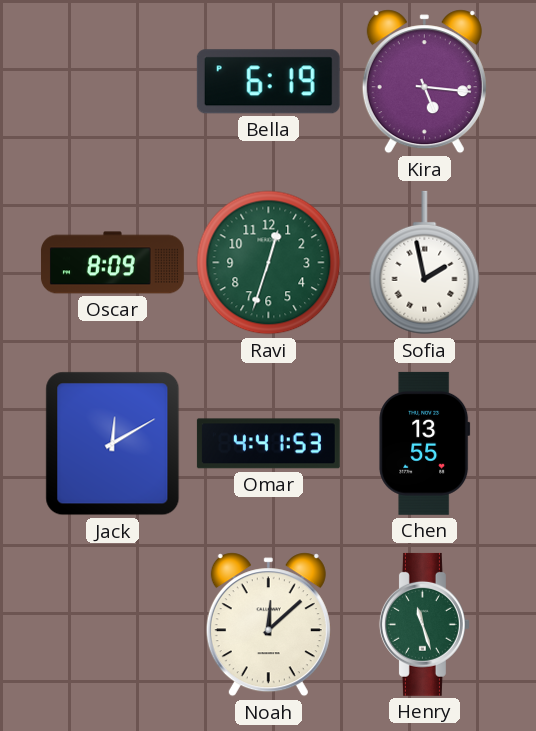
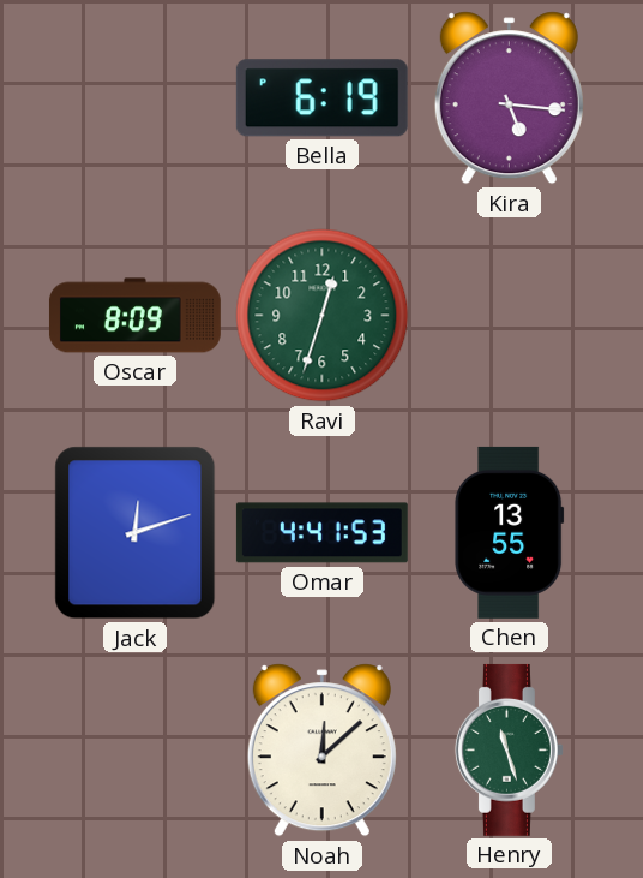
Sofia: 1:58 -> none (425, 263)
Jack: 12:10 -> 12:12 (136, 533)
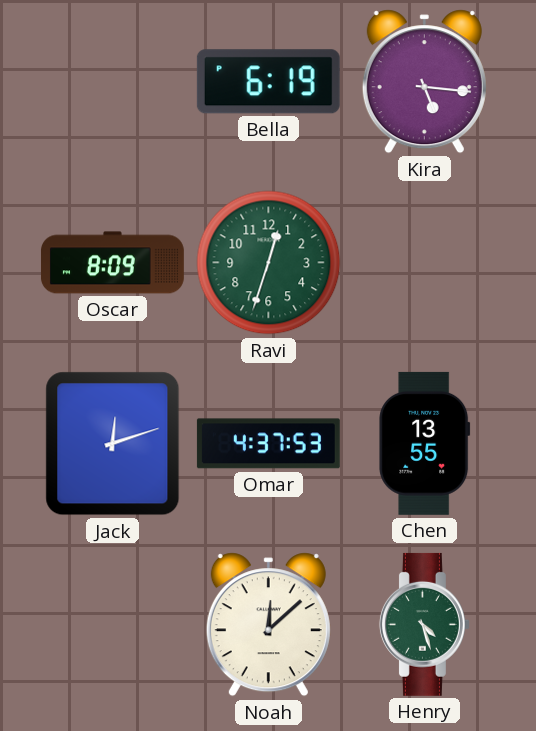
Omar: 4:41 -> 4:37 (268, 444)
Henry: 11:27 -> 4:27 (424, 624)
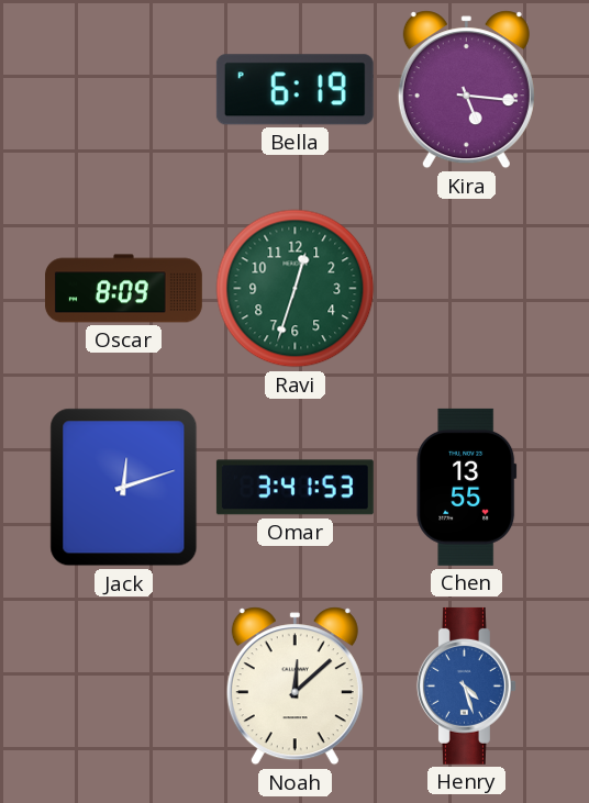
Omar: 4:37 -> 3:41 (294, 488)
Henry dial: green -> blue (466, 685)
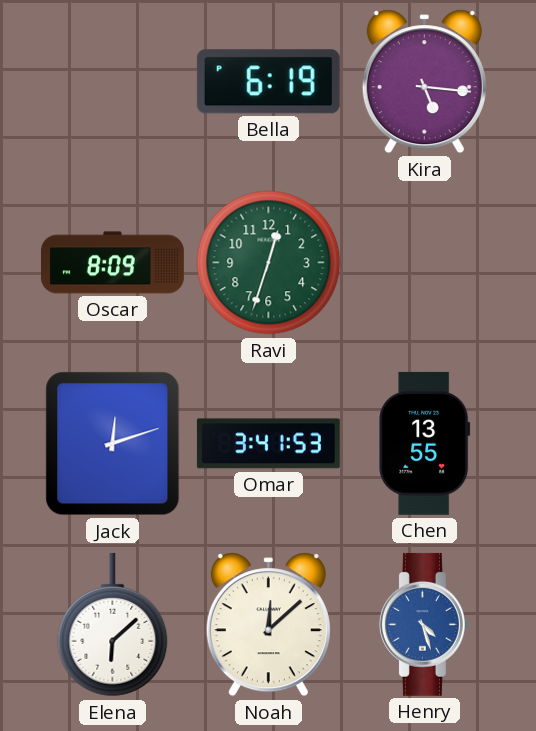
Elena: none -> 6:08 (113, 625)
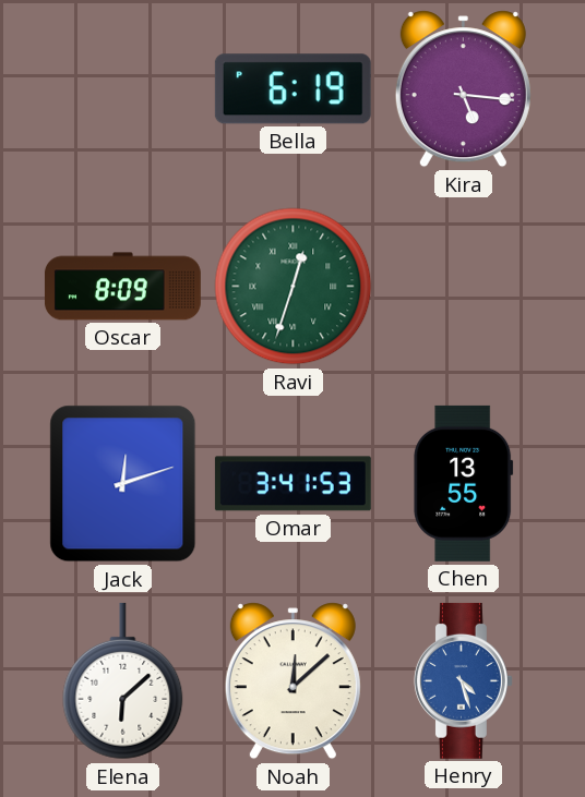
Ravi numerals: Arabic -> Roman (294, 287)
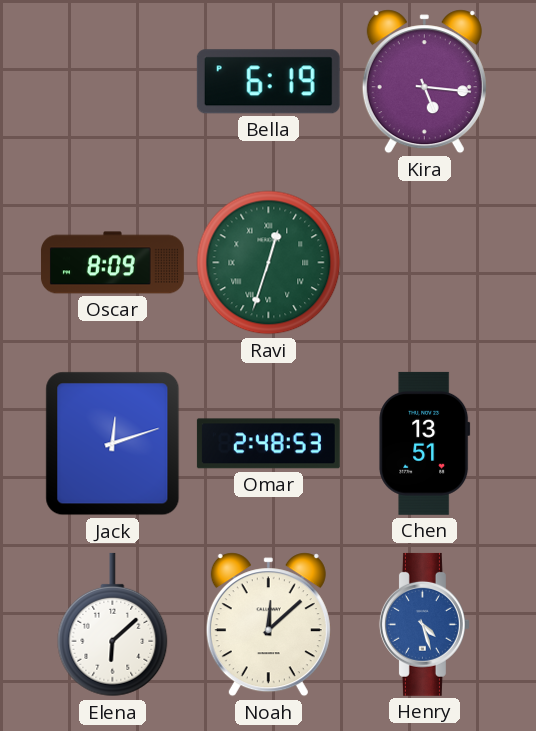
Omar: 3:41 -> 2:48 (268, 444)
Chen: 13:55 -> 13:51 (425, 443)
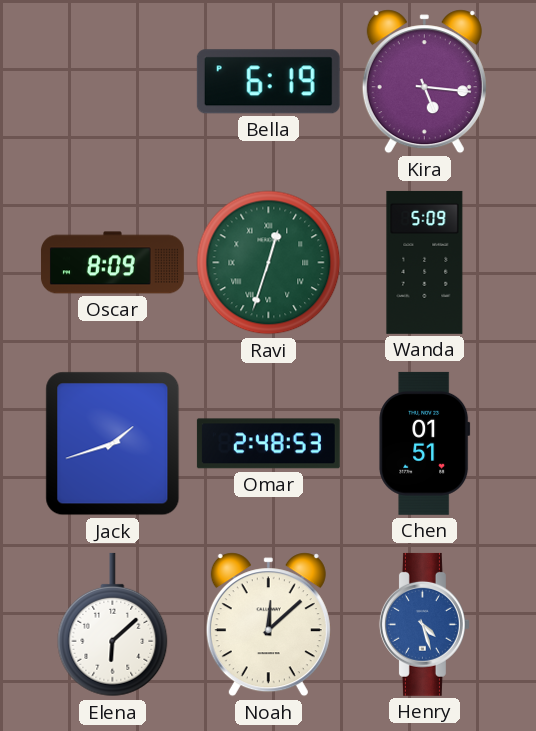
Wanda: none -> 5:09 (425, 262)
Jack: 12:12 -> 1:42 (113, 444)
Chen: 13:51 -> 01:51 (425, 443)
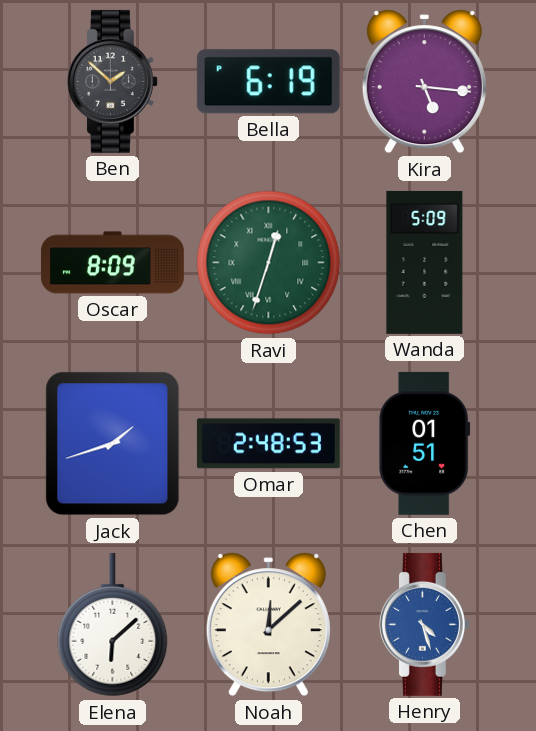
Ben: none -> 1:52 (112, 81)
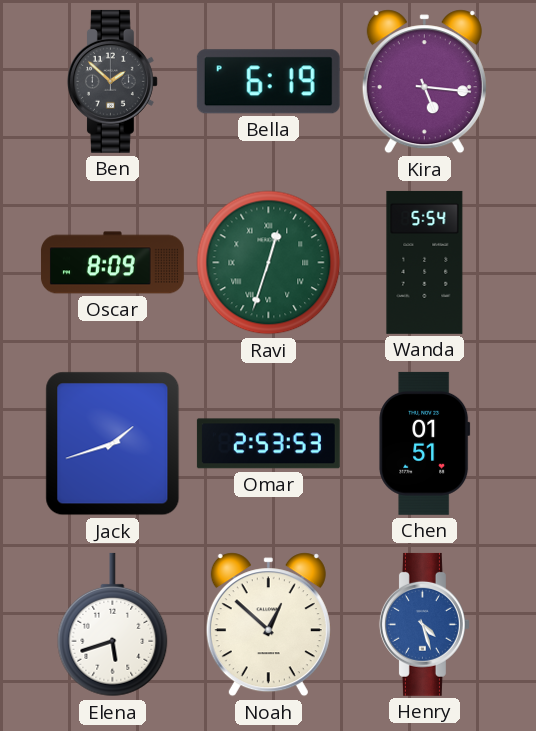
Wanda: 5:09 -> 5:54 (425, 262)
Omar: 2:48 -> 2:53 (268, 444)
Elena: 6:08 -> 5:42 (113, 625)
Noah: 12:08 -> 12:52 (268, 625)
